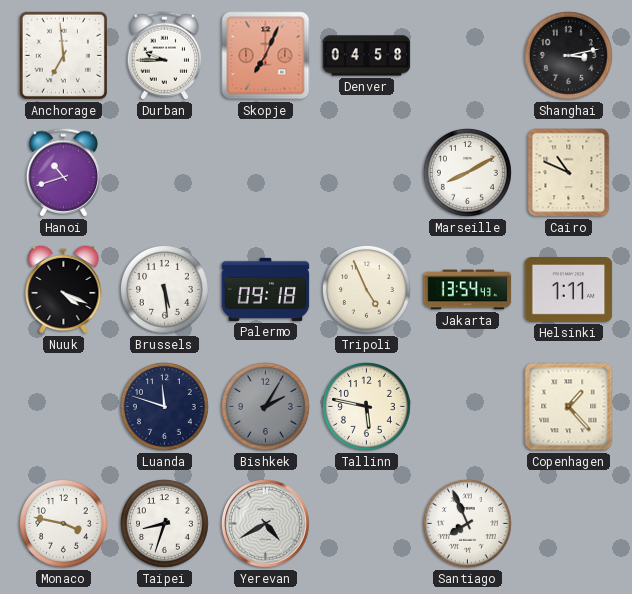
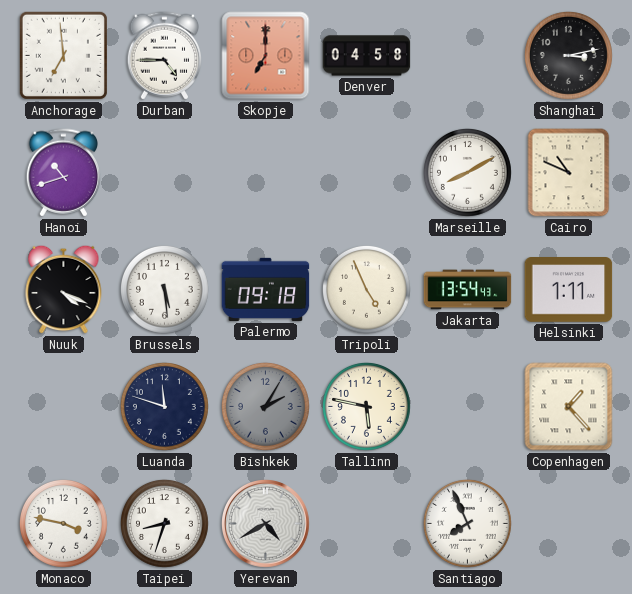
Durban: 9:45 -> 4:45 (164, 56)
Skopje: 7:04 -> 7:00 (266, 56)
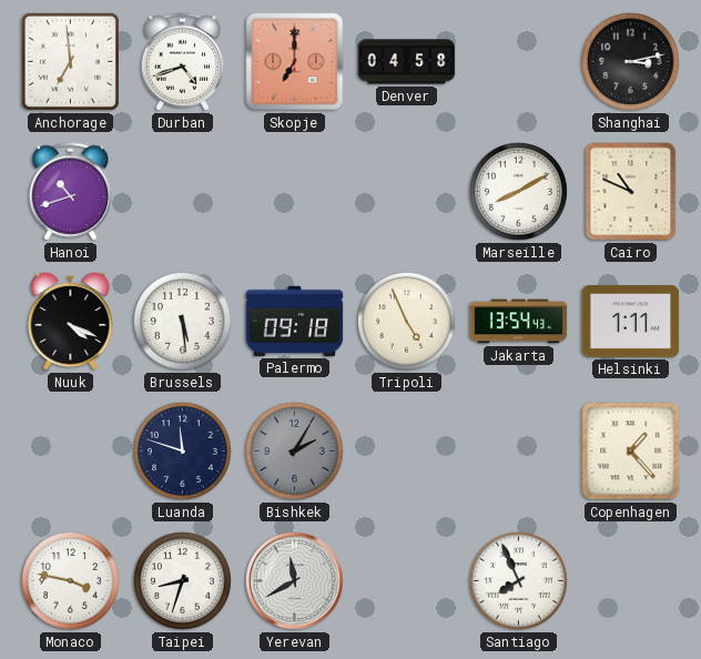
Durban: 4:45 -> 4:42 (182, 62)
Tallinn: 5:47 -> none (366, 406)
Yerevan: 4:40 -> 11:40 (295, 581)
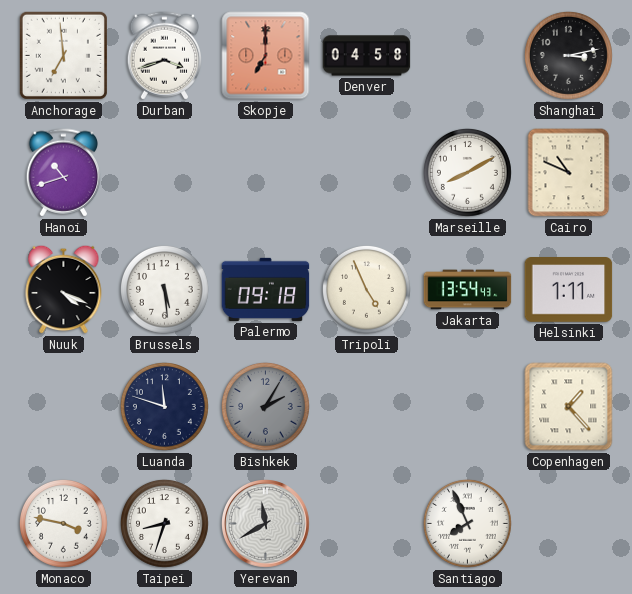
Durban: 4:42 -> 3:42 (164, 56)
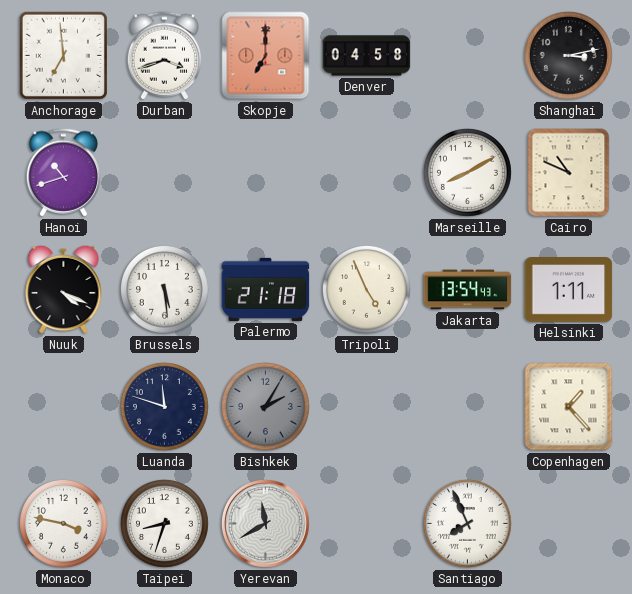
Palermo: 09:18 -> 21:18 (266, 289)
